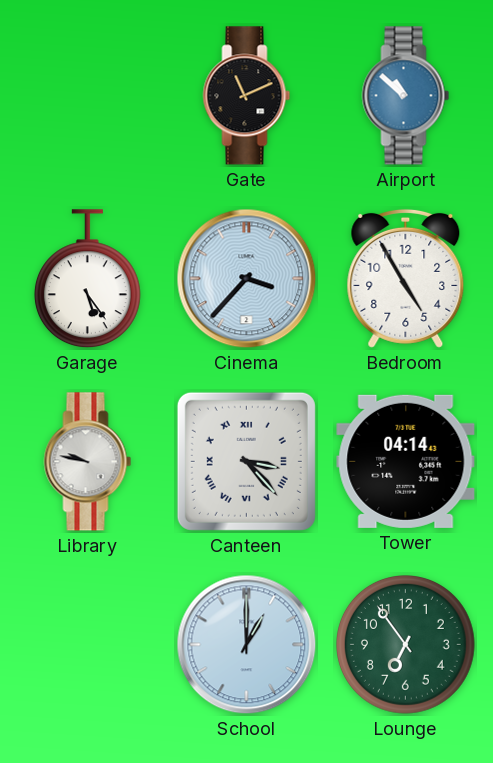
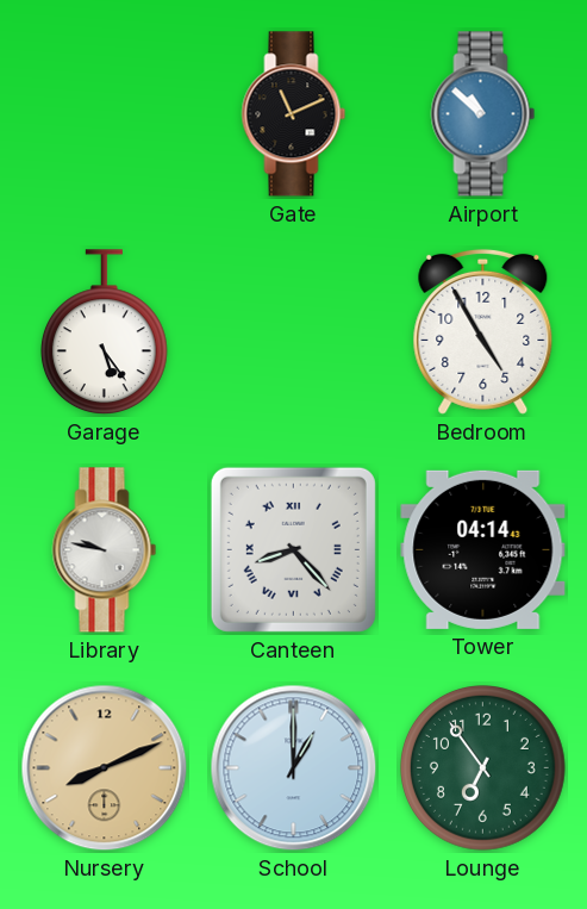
Cinema: 3:37 -> none (247, 279)
Canteen: 3:23 -> 8:23 (293, 549)
Nursery: none -> 8:11 (105, 768)
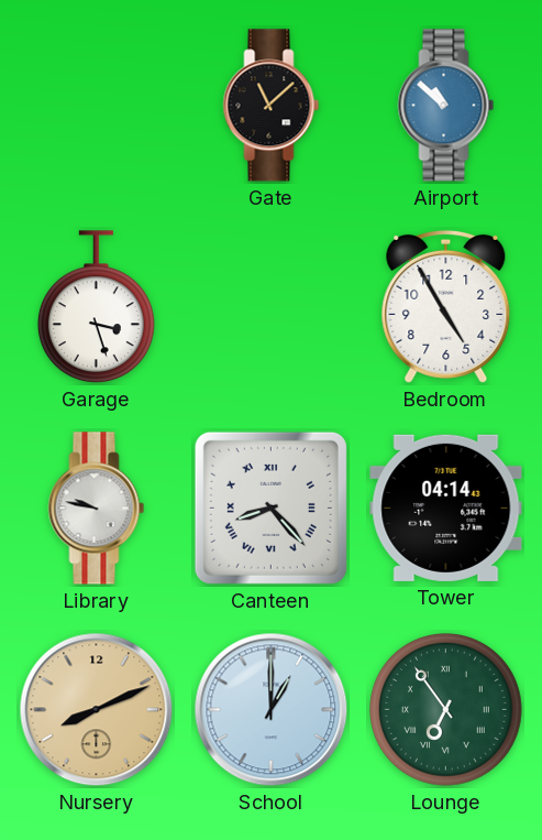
Gate: 11:11 -> 11:08 (272, 106)
Garage: 5:24 -> 3:27 (96, 307)
Lounge numerals: Arabic -> Roman (446, 710)
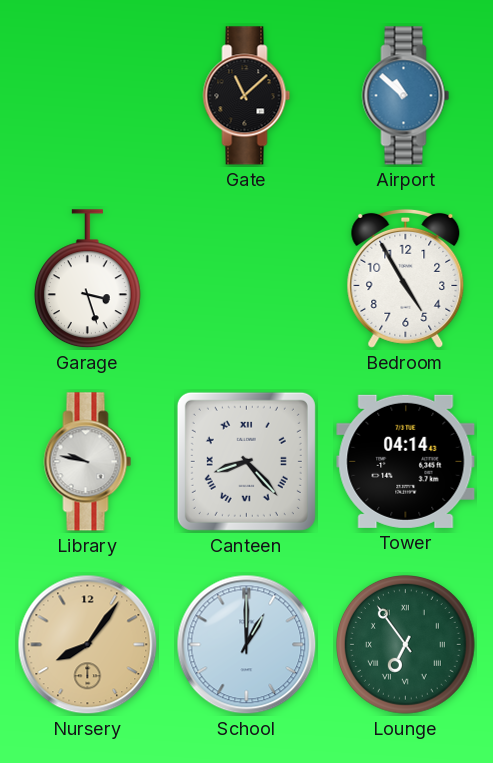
Nursery: 8:11 -> 8:06 (88, 645)
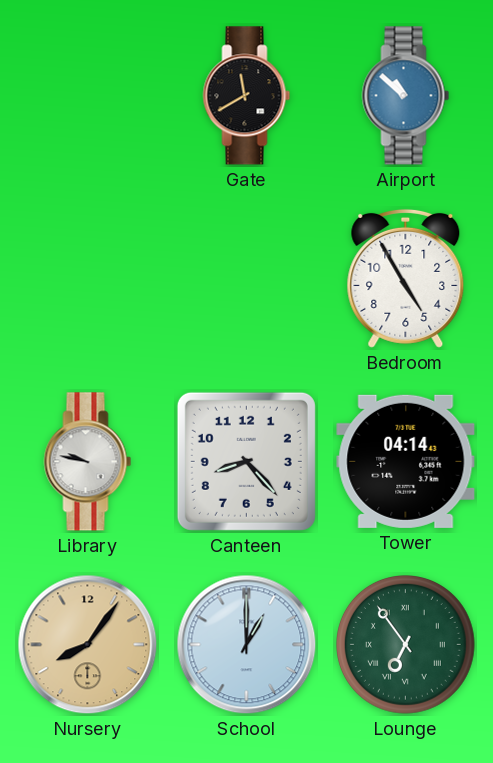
Gate: 11:08 -> 11:40 (247, 96)
Garage: 3:27 -> none (87, 279)
Canteen numerals: Roman -> Arabic (246, 461)
